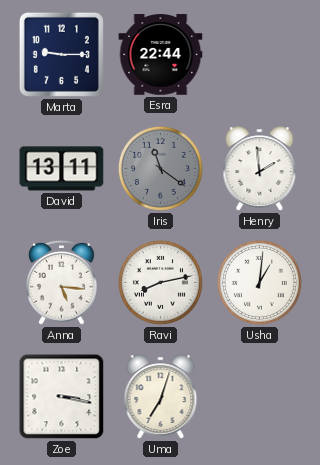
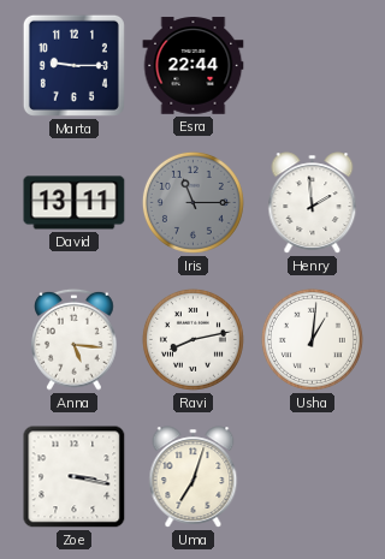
Iris: 11:21 -> 11:15 (192, 202)
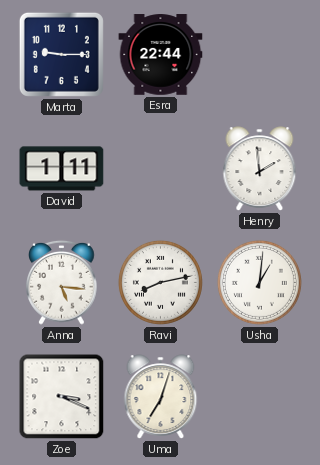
David: 13:11 -> 1:11 (62, 169)
Iris: 11:15 -> none (192, 202)
Zoe: 3:17 -> 3:19 (62, 397)
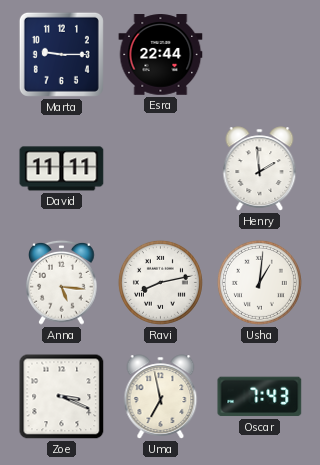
David: 1:11 -> 11:11 (62, 169)
Uma: 7:03 -> 6:58 (161, 397)
Oscar: none -> 7:43 (260, 397)
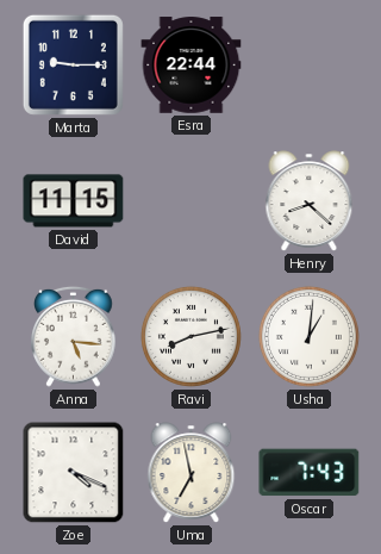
David: 11:11 -> 11:15 (74, 201)
Henry: 1:59 -> 8:22 (310, 201)
Zoe: 3:19 -> 4:19 (74, 473)
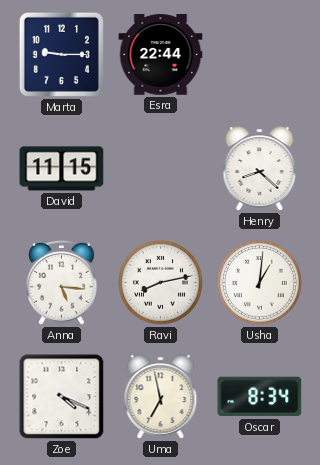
Oscar: 7:43 -> 8:34 (260, 397)
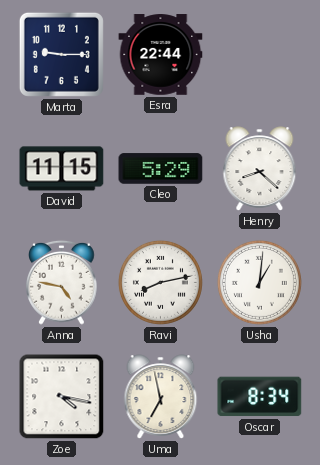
Cleo: none -> 5:29 (161, 169)
Anna: 5:16 -> 4:47 (62, 282)
Zoe: 4:19 -> 4:17 (62, 397)
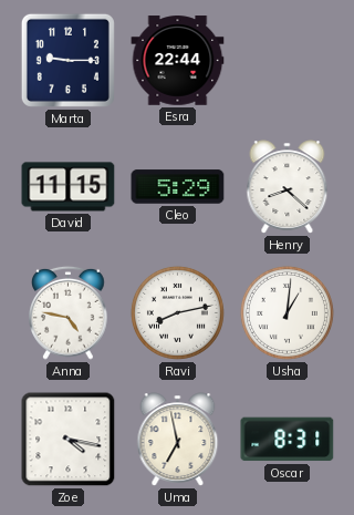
Oscar: 8:34 -> 8:31 (288, 440)
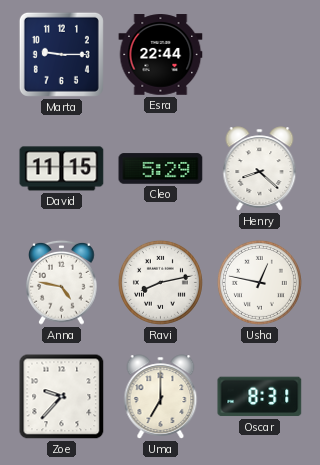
Usha: 1:01 -> 12:47 (259, 282)
Zoe: 4:17 -> 9:37 (62, 397)
Uma: 6:58 -> 7:00 (161, 397)
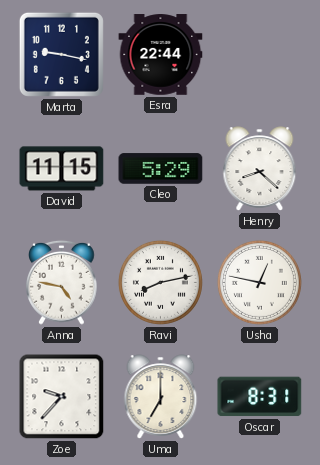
Marta: 9:15 -> 9:17 (61, 54)
